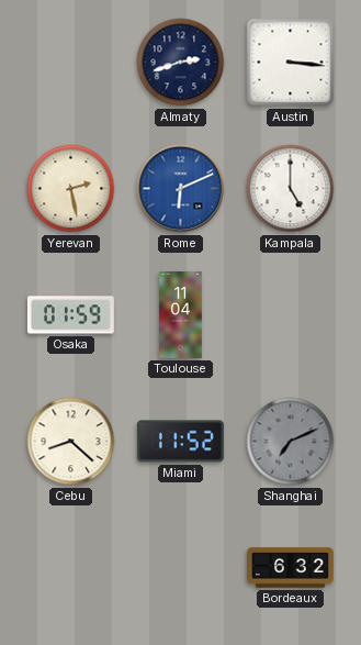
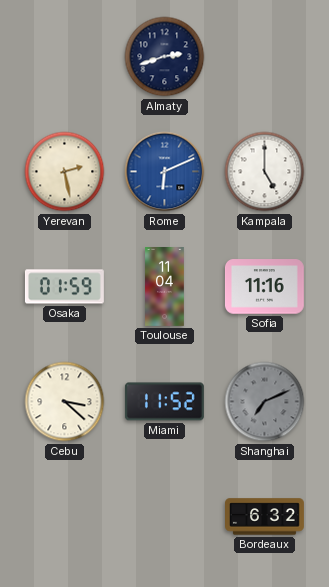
Austin: 3:16 -> none (291, 63)
Sofia: none -> 11:16 (264, 287)
Cebu: 8:22 -> 3:22 (65, 402)
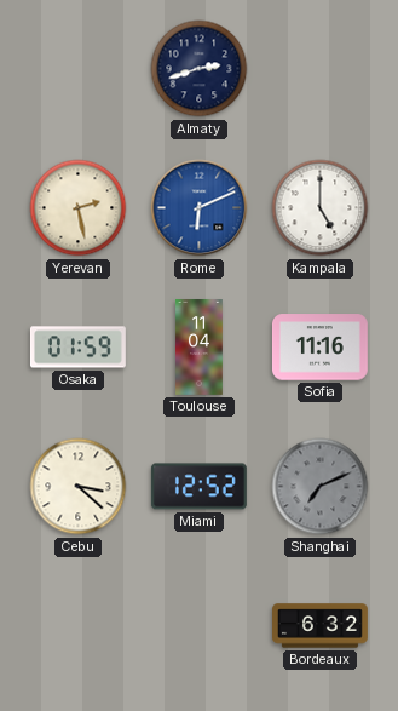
Miami: 11:52 -> 12:52 (198, 487)
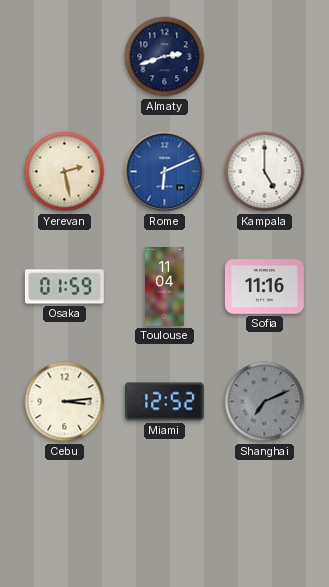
Cebu: 3:22 -> 3:14 (65, 402)
Bordeaux: 6:32 -> none (321, 626)
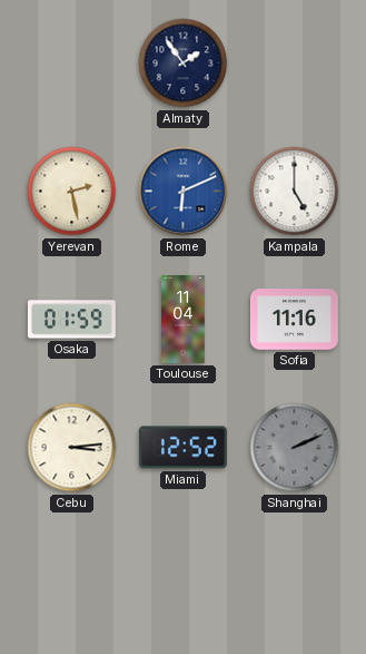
Almaty: 2:42 -> 1:54 (184, 64)
Shanghai: 7:11 -> 2:11 (295, 448)
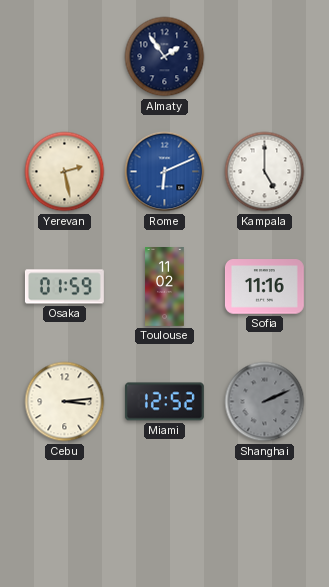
Toulouse: 11:04 -> 11:02 (165, 287)
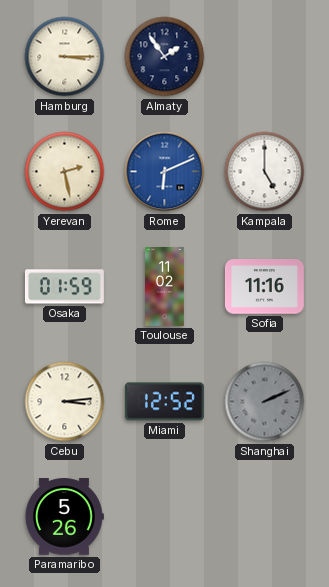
Hamburg: none -> 3:15 (65, 57)
Paramaribo: none -> 5:26 (65, 517)
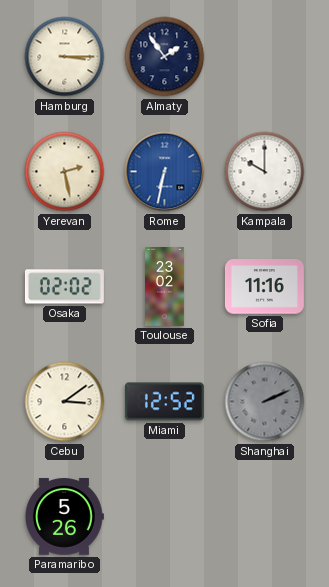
Rome: 6:11 -> 6:32 (165, 172)
Kampala: 5:00 -> 10:00 (265, 172)
Osaka: 01:59 -> 02:02 (64, 287)
Toulouse: 11:02 -> 23:02 (165, 287)
Cebu: 3:14 -> 3:09 (65, 402)
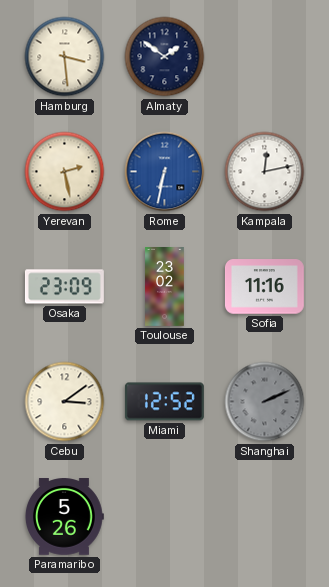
Hamburg: 3:15 -> 3:29 (65, 57)
Almaty: 1:54 -> 1:51 (165, 57)
Kampala: 10:00 -> 12:13 (265, 172)
Osaka: 02:02 -> 23:09 (64, 287)
